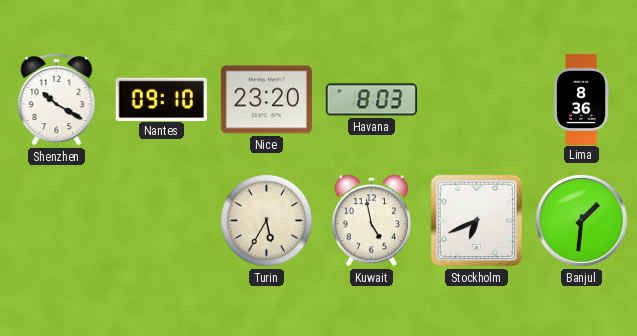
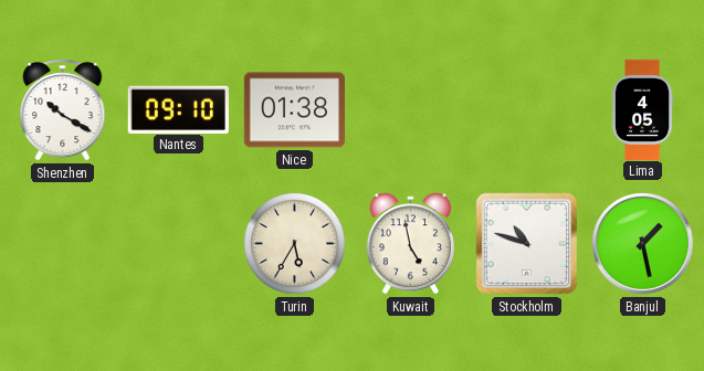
Nice: 23:20 -> 01:38 (294, 110)
Havana: 8:03 -> none (371, 100)
Lima: 8:36 -> 4:05 (642, 109)
Stockholm: 6:41 -> 10:48 (527, 244)
Banjul: 1:31 -> 1:28 (642, 243)
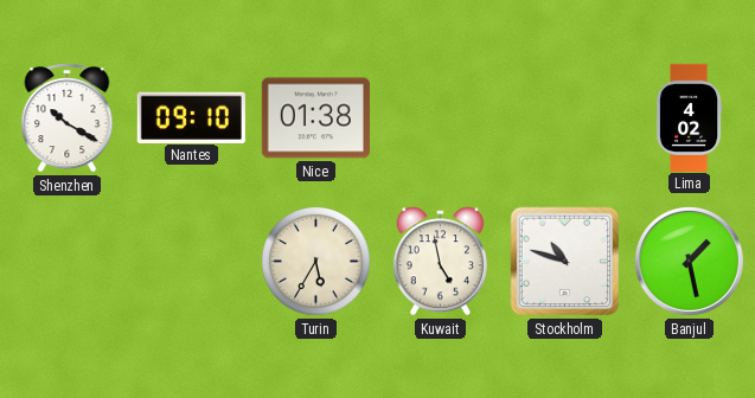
Lima: 4:05 -> 4:02 (689, 117)
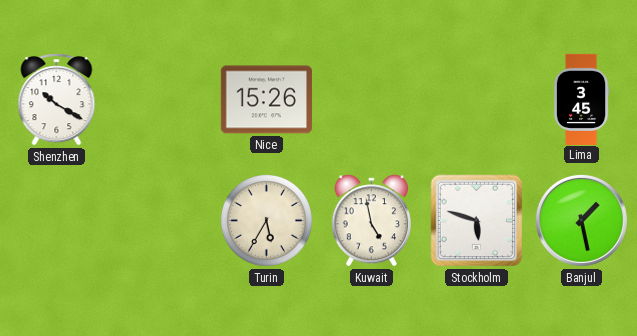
Nantes: 09:10 -> none (191, 117)
Nice: 01:38 -> 15:26 (266, 100)
Lima: 4:02 -> 3:45 (581, 99)
Stockholm: 10:48 -> 5:48 (477, 221)
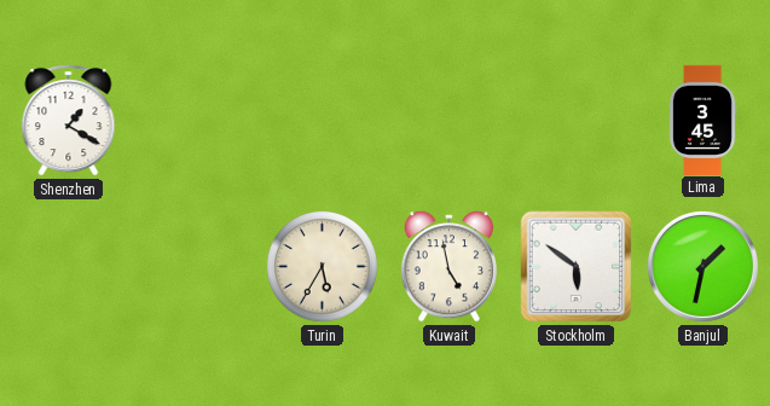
Shenzhen: 10:20 -> 1:20 (69, 121)
Nice: 15:26 -> none (266, 100)
Stockholm: 5:48 -> 5:51 (577, 267)
Banjul: 1:28 -> 1:32 (702, 266)
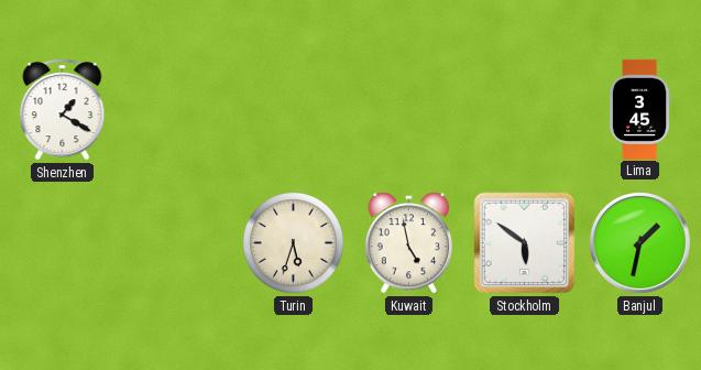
Turin: 5:35 -> 5:33 (293, 242)
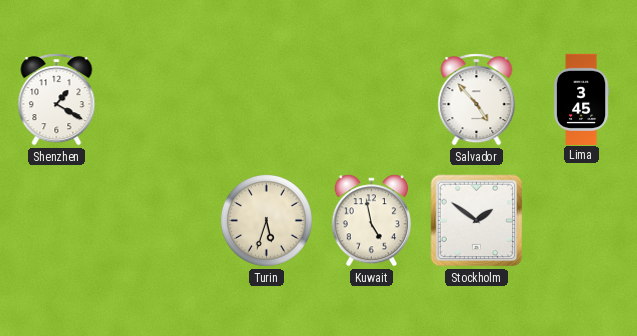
Salvador: none -> 4:53 (477, 100)
Stockholm: 5:51 -> 1:51 (477, 221)
Banjul: 1:32 -> none (639, 242)
